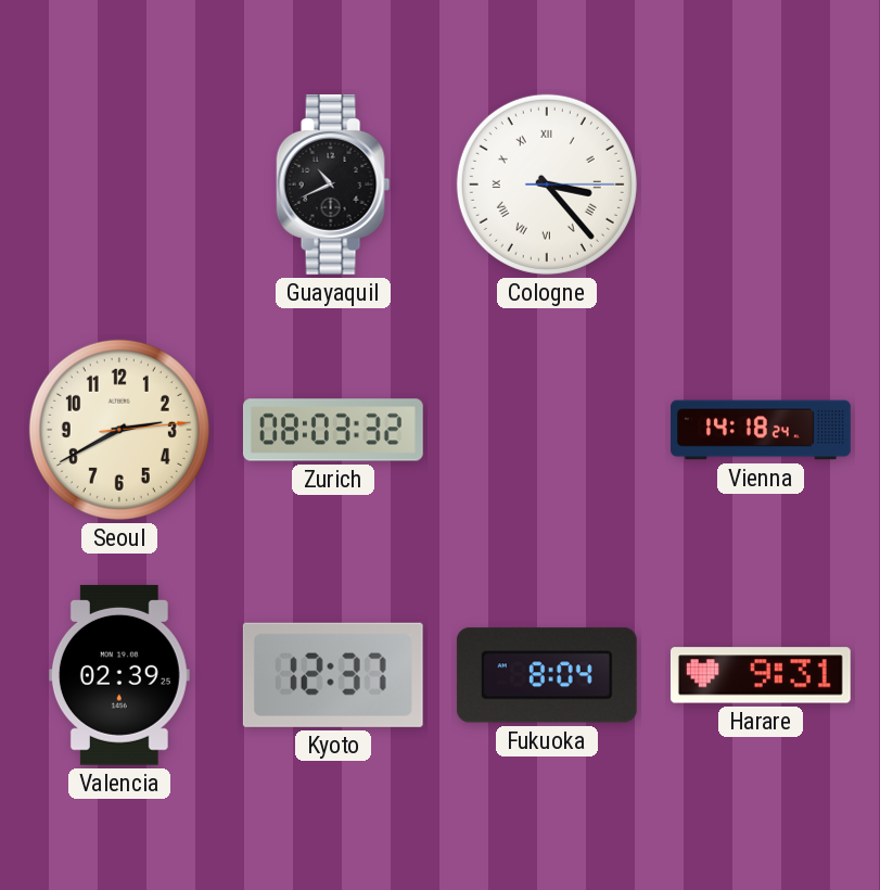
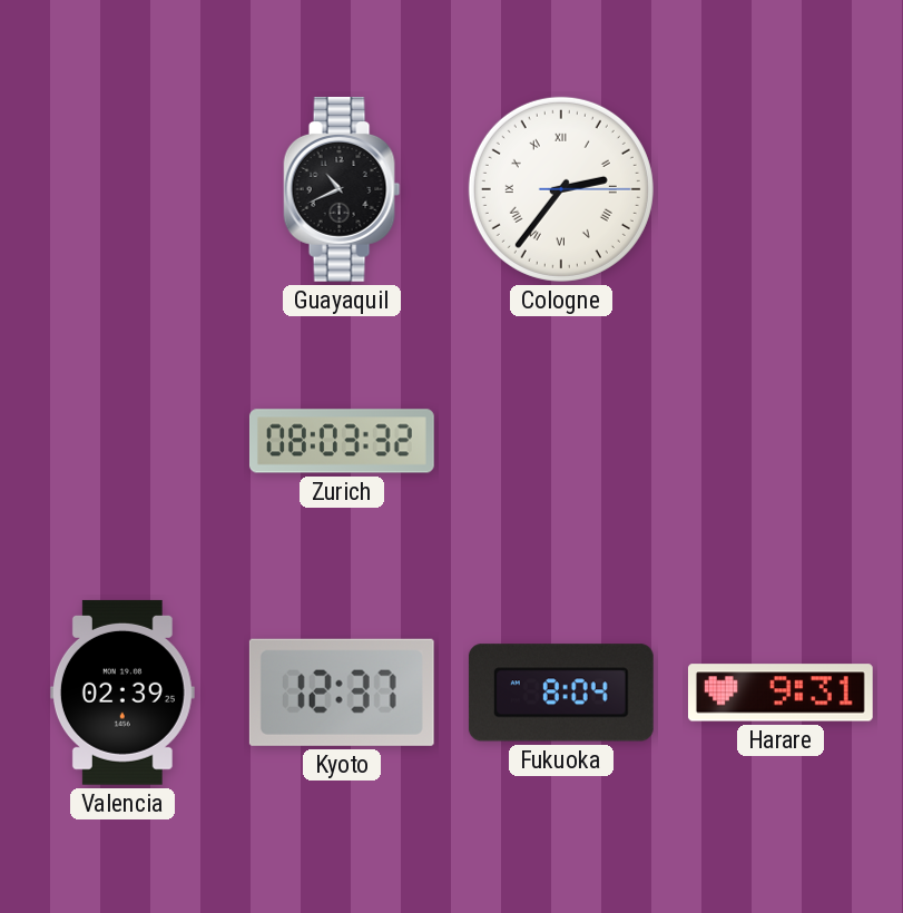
Cologne: 3:23 -> 2:36 (561, 189)
Seoul: 2:40 -> none (119, 430)
Vienna: 14:18 -> none (761, 430)
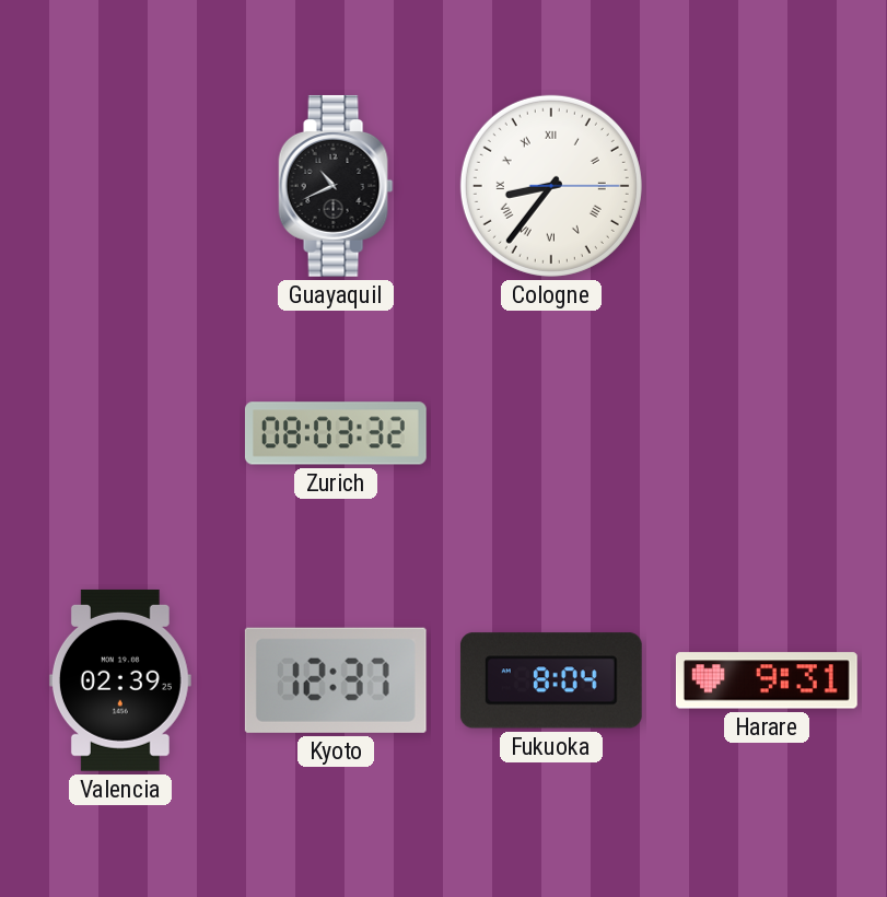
Cologne: 2:36 -> 8:36 (551, 186)
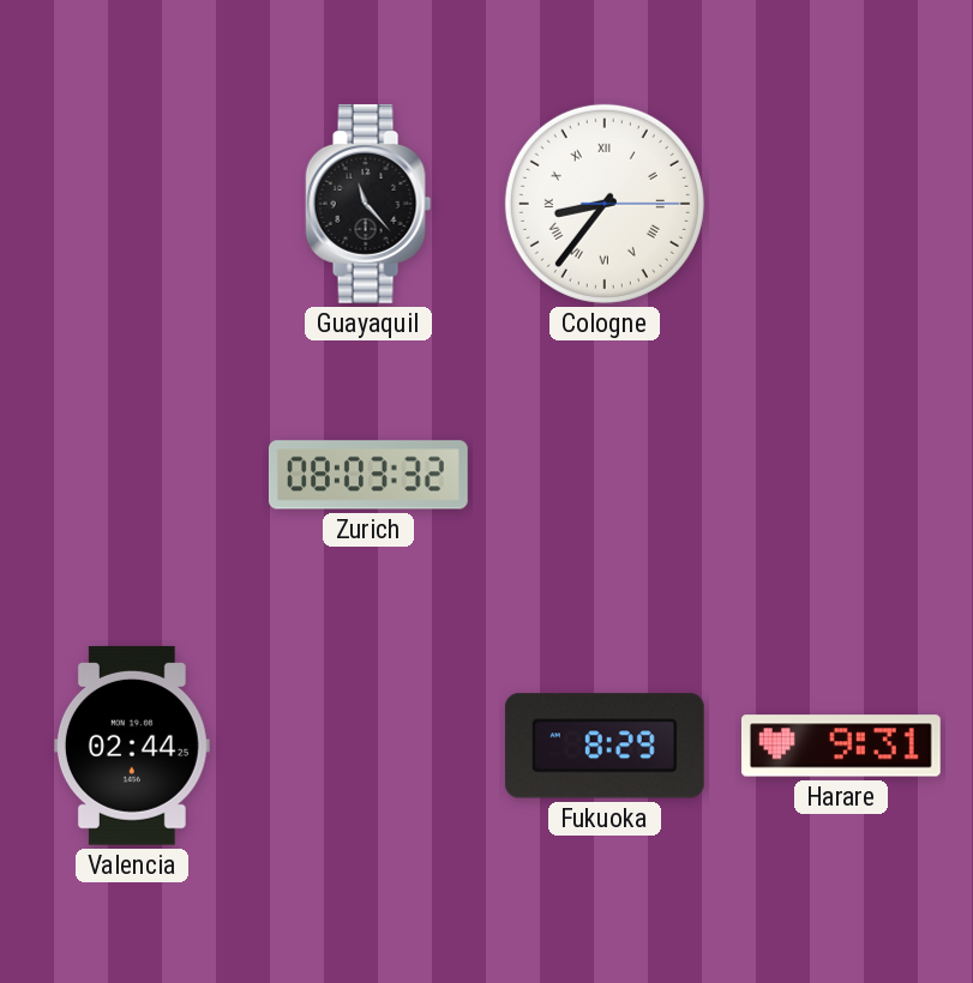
Guayaquil: 10:41 -> 11:23 (368, 204)
Valencia: 02:39 -> 02:44 (132, 746)
Kyoto: 12:37 -> none (336, 680)
Fukuoka: 8:04 -> 8:29 (605, 746)
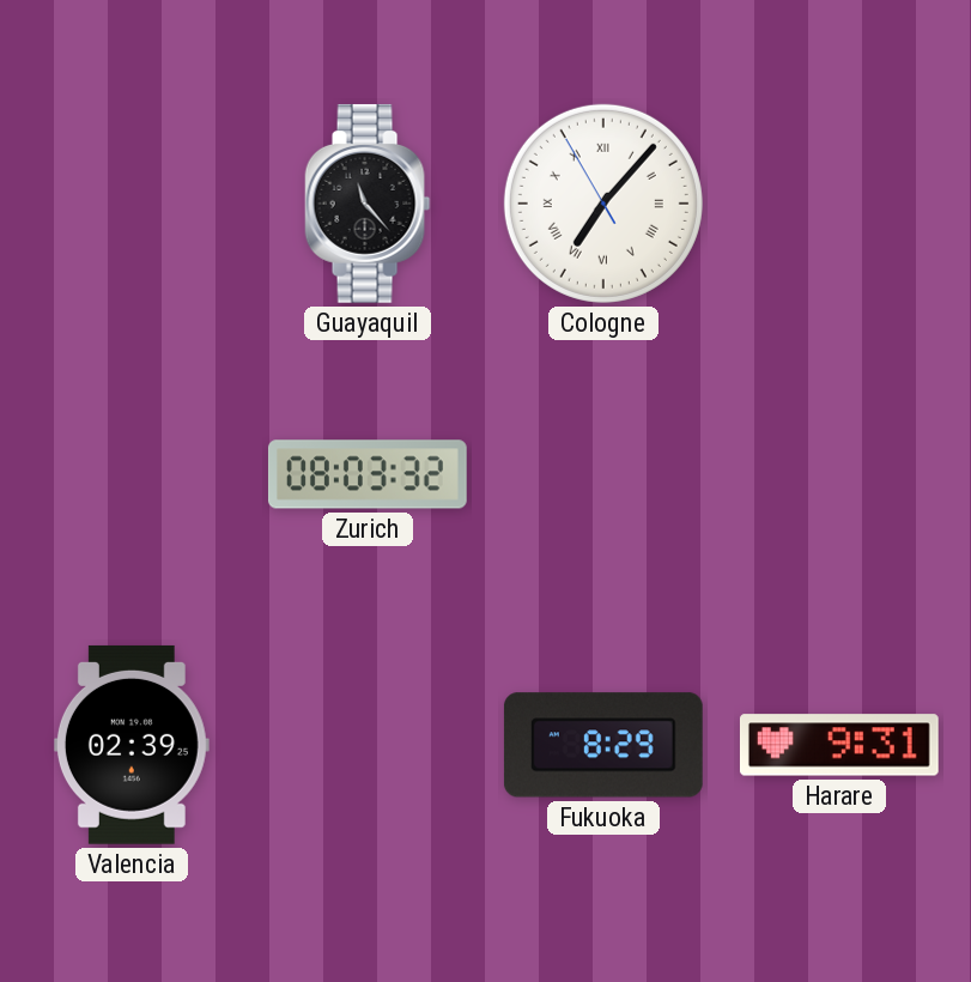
Cologne: 8:36 -> 7:06 (603, 204)
Valencia: 02:44 -> 02:39 (132, 745)
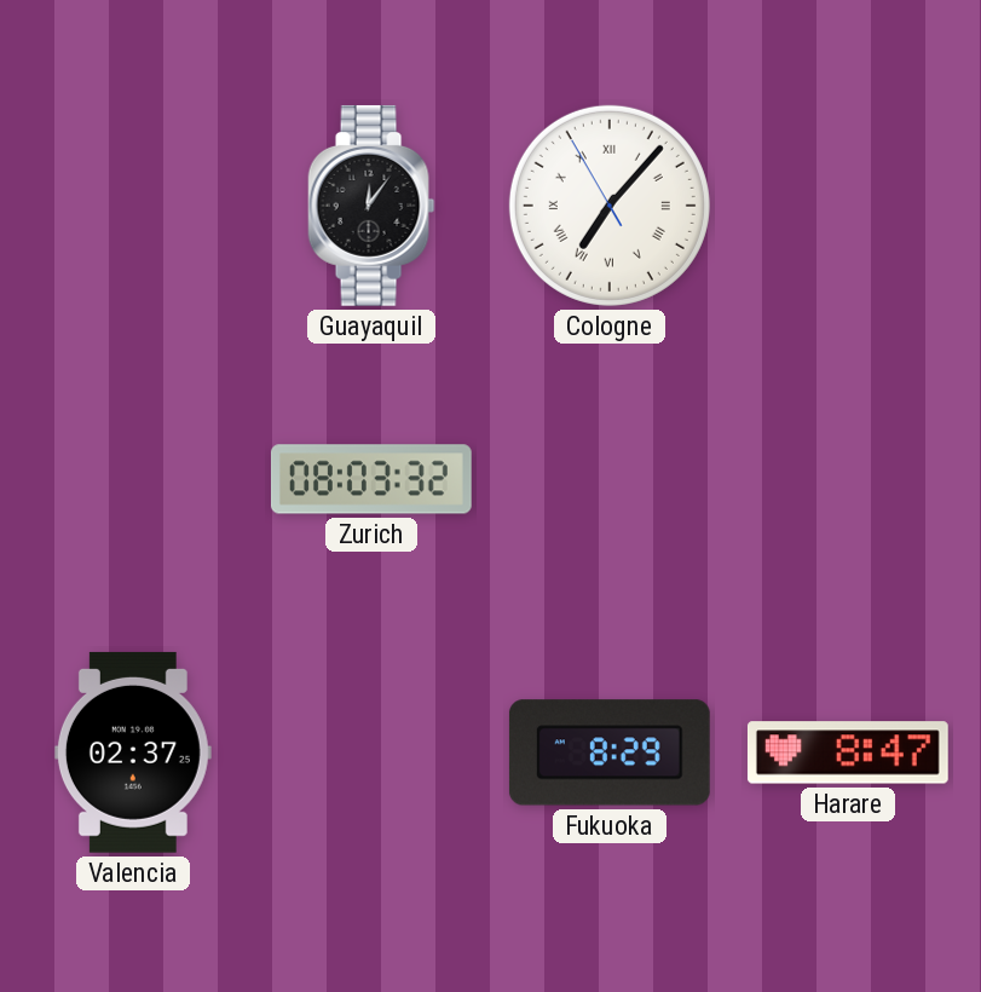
Guayaquil: 11:23 -> 12:06 (371, 206)
Valencia: 02:39 -> 02:37 (133, 752)
Harare: 9:31 -> 8:47 (848, 752)
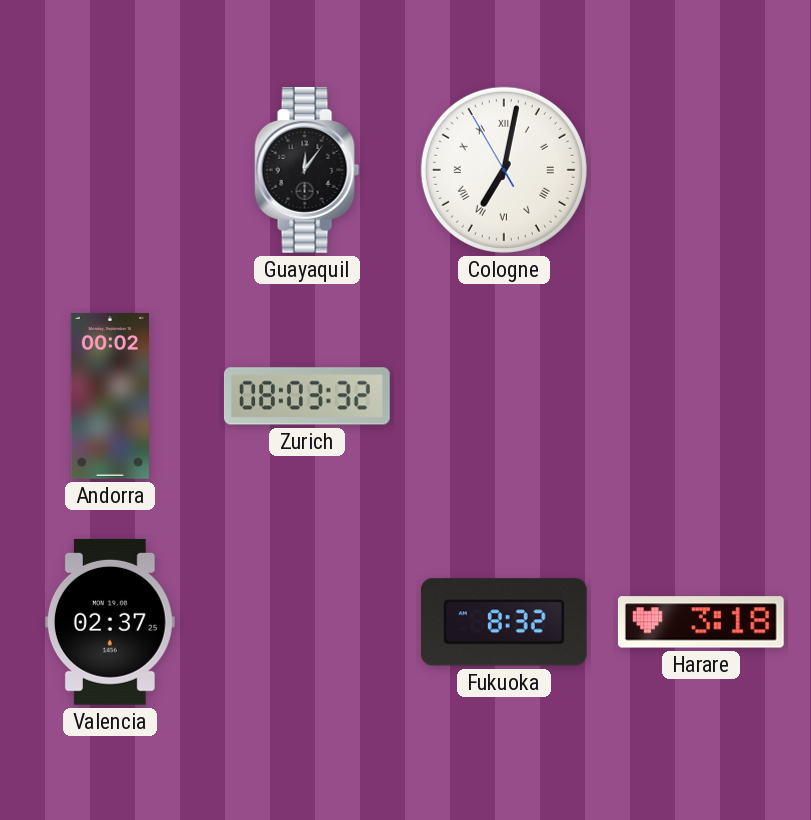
Cologne: 7:06 -> 7:01 (504, 170)
Andorra: none -> 00:02 (110, 397)
Fukuoka: 8:29 -> 8:32 (504, 622)
Harare: 8:47 -> 3:18 (701, 622)
